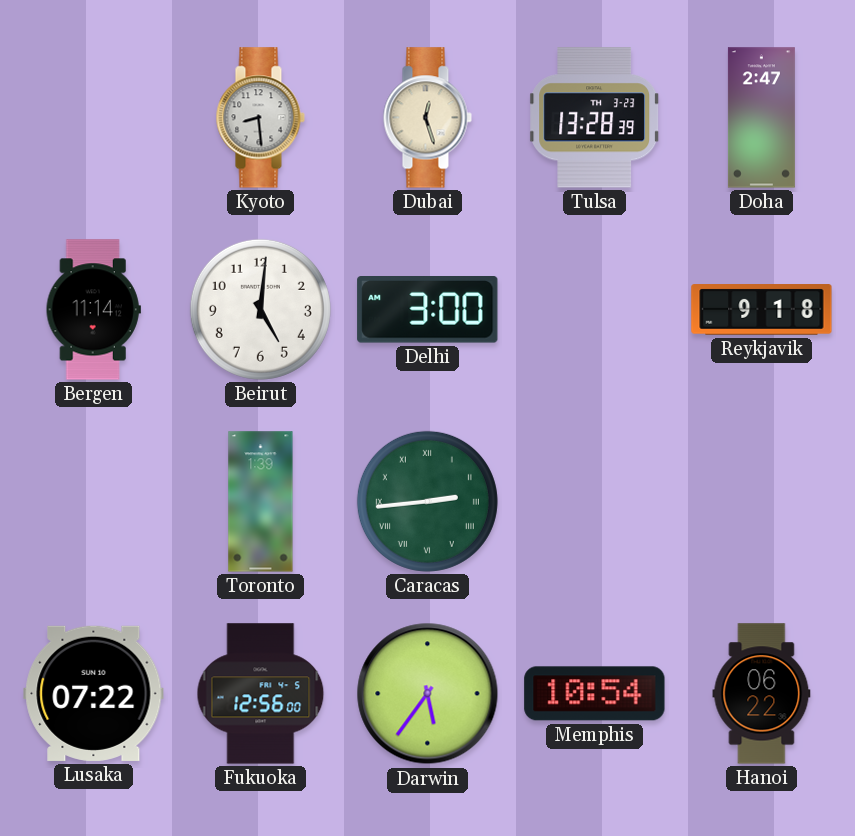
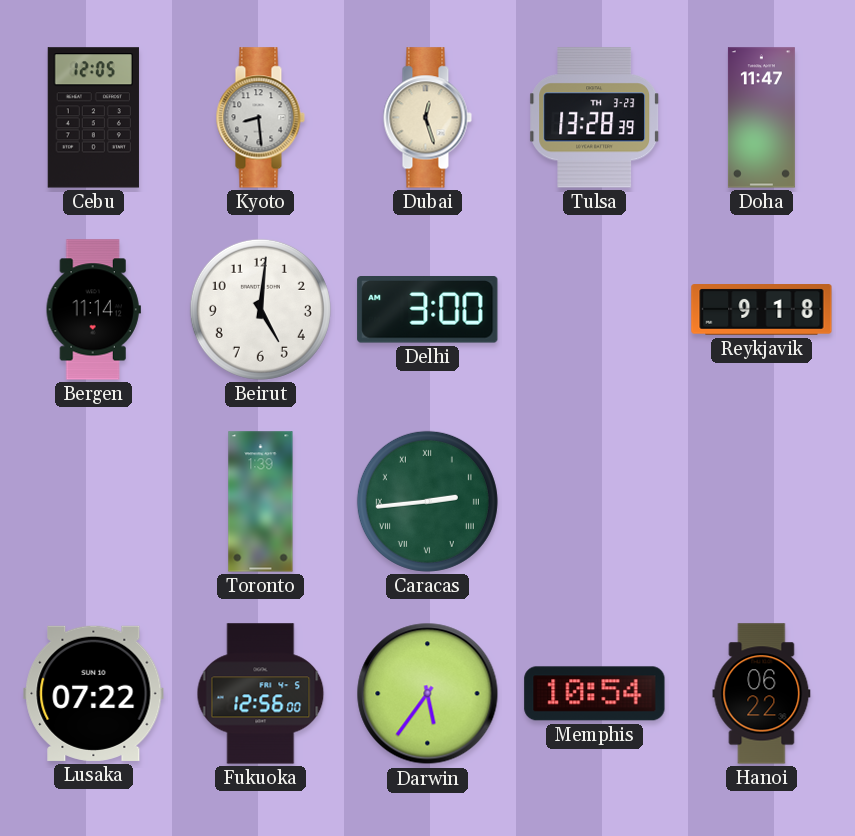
Cebu: none -> 12:05 (93, 118)
Doha: 2:47 -> 11:47 (761, 118)
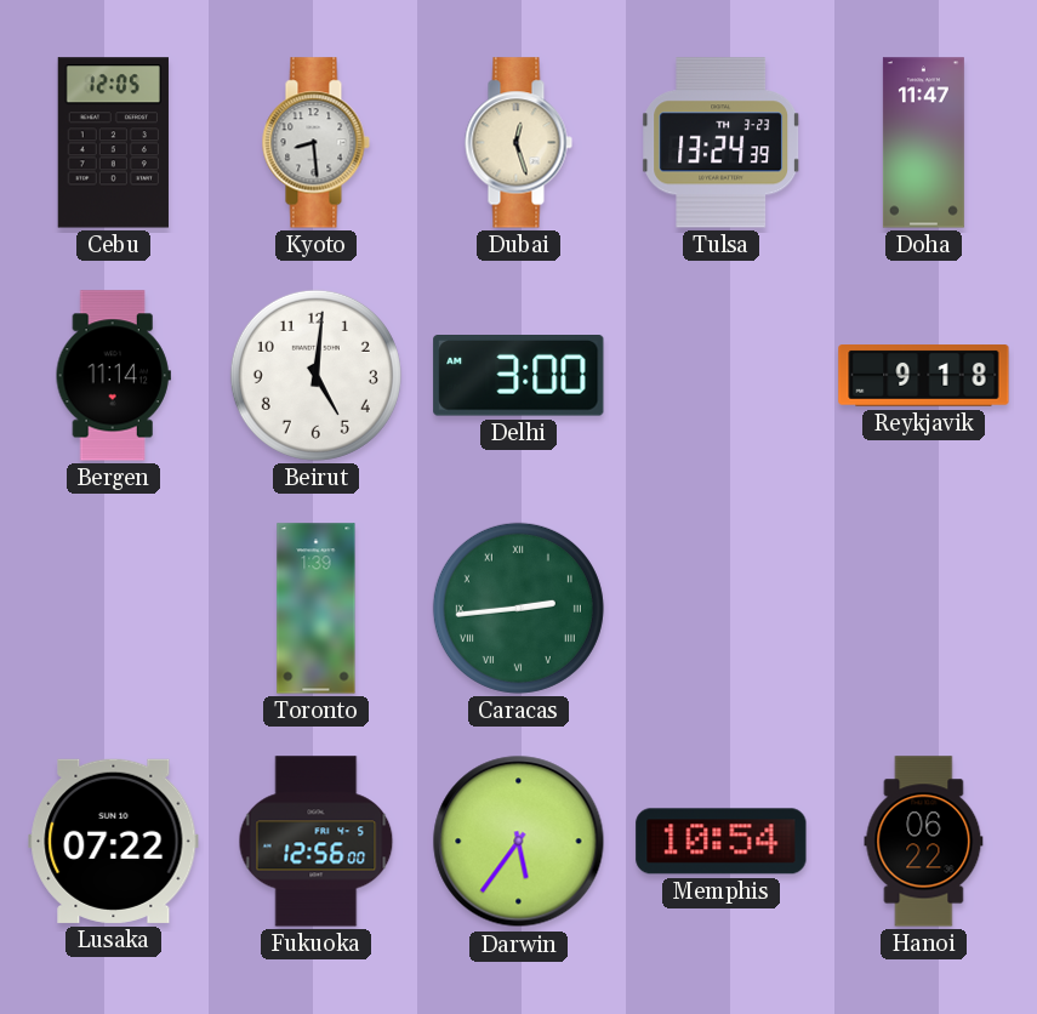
Tulsa: 13:28 -> 13:24 (722, 143)
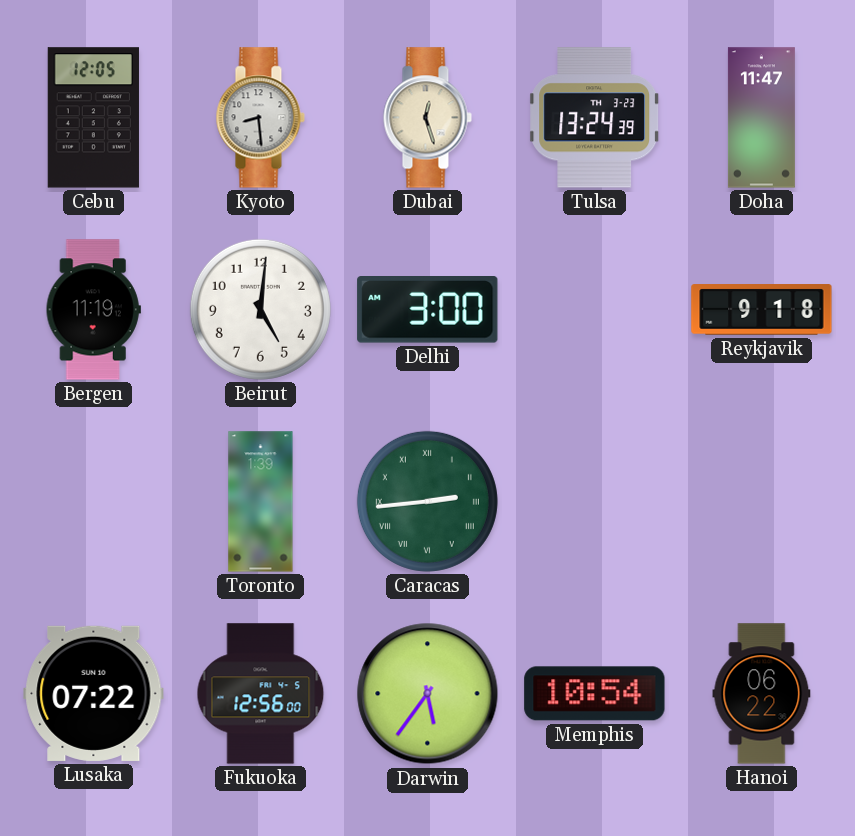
Bergen: 11:14 -> 11:19 (93, 310)
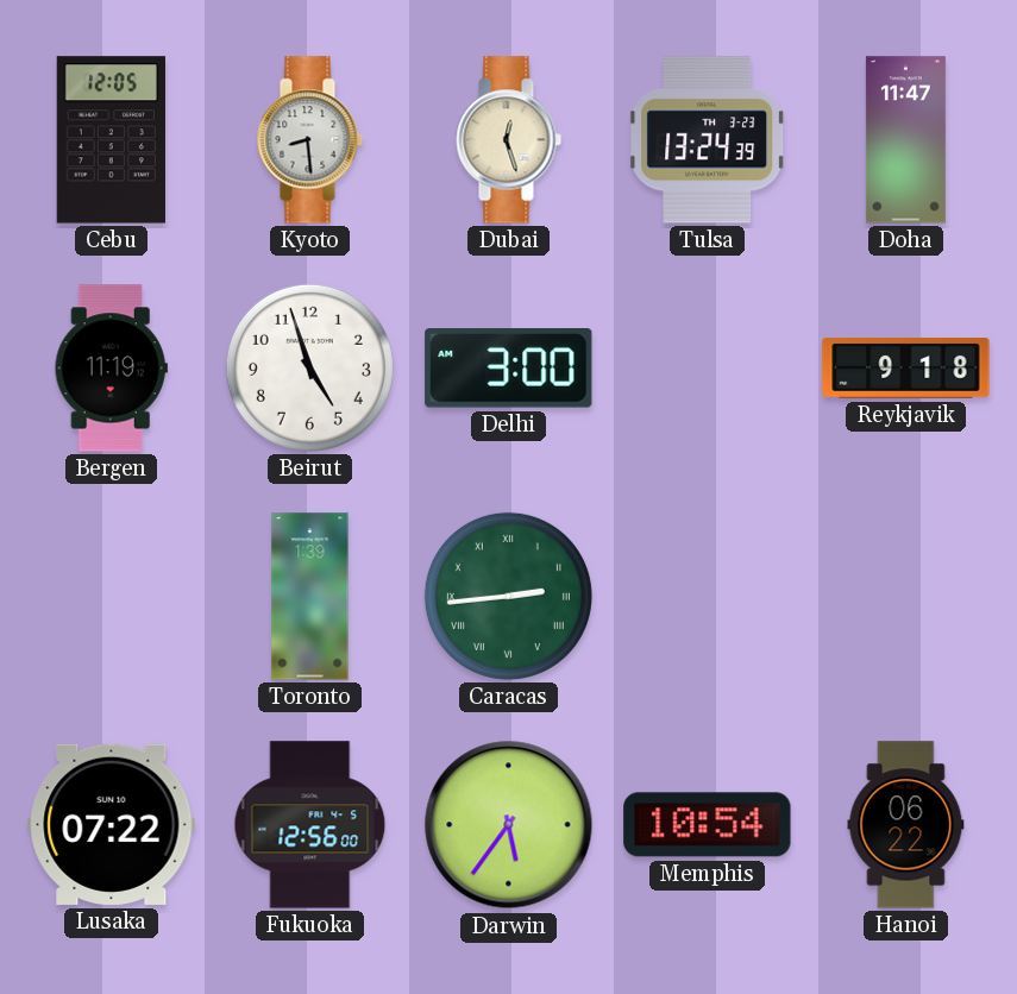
Beirut: 5:01 -> 4:57 (309, 367)
